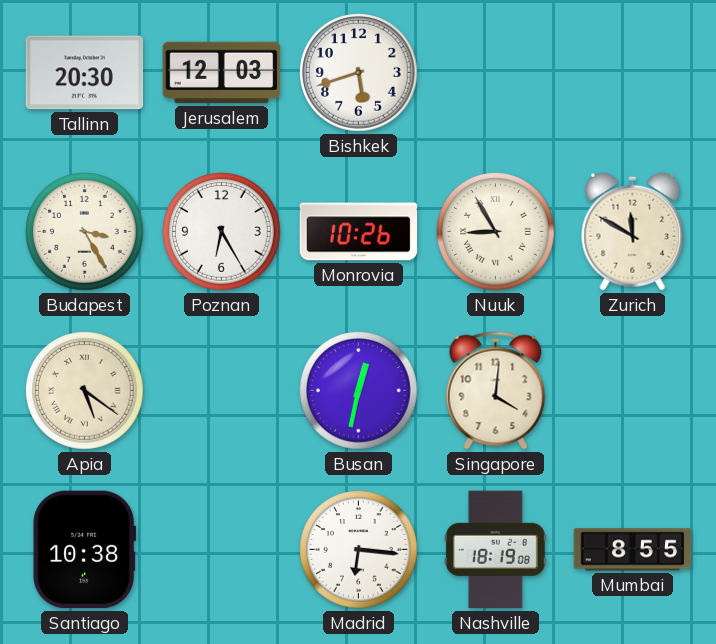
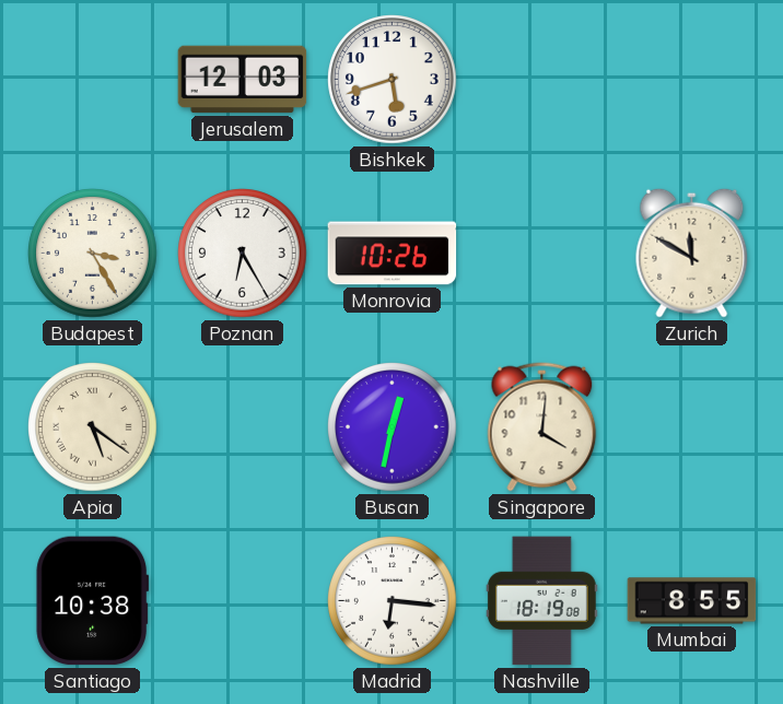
Tallinn: 20:30 -> none (85, 73)
Nuuk: 8:55 -> none (496, 232)
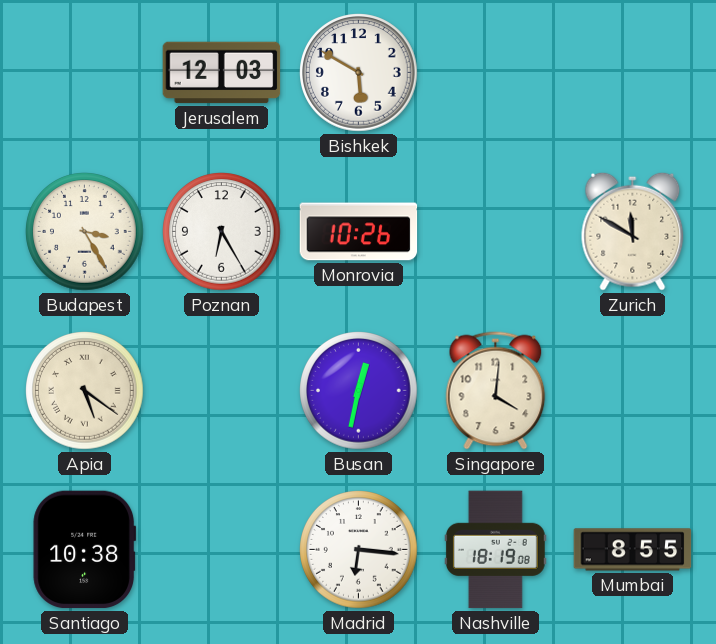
Bishkek: 5:42 -> 5:50 (359, 73)
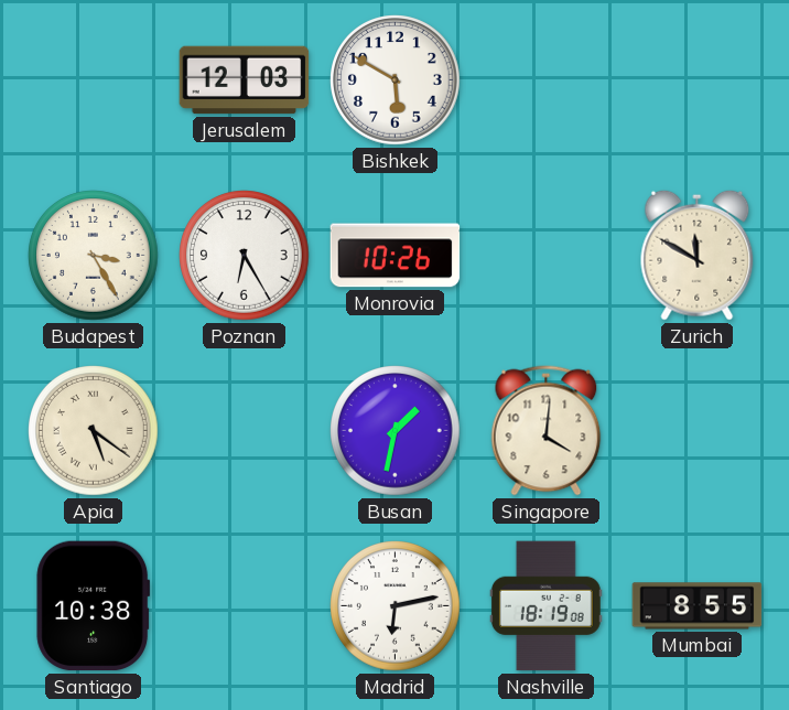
Busan: 12:32 -> 1:32 (396, 431)
Madrid: 6:16 -> 6:13 (396, 606)
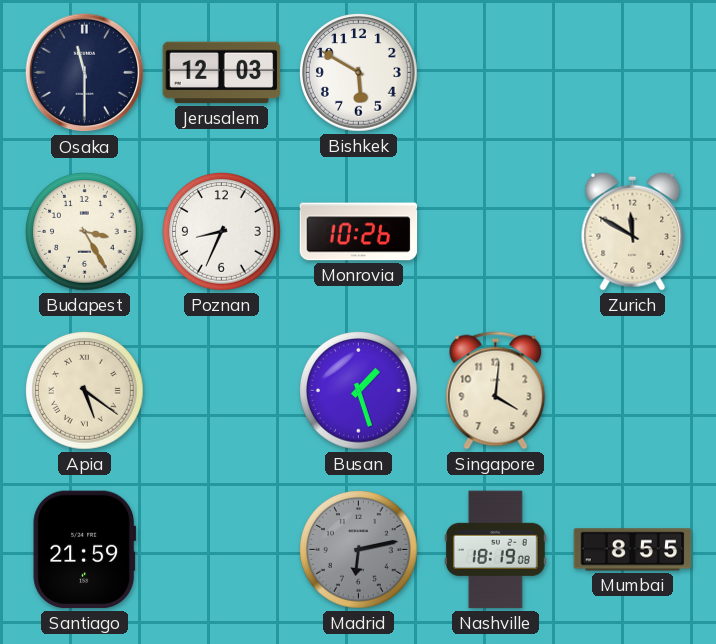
Osaka: none -> 11:30 (85, 73)
Poznan: 6:25 -> 8:34 (222, 232)
Busan: 1:32 -> 1:27 (359, 391)
Santiago: 10:38 -> 21:59 (85, 550)
Madrid dial: white -> grey (359, 550)
